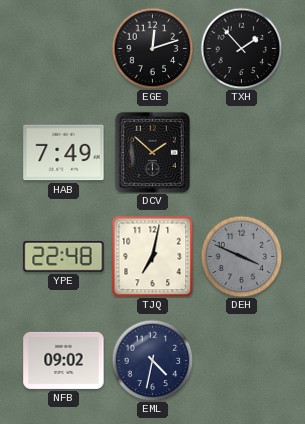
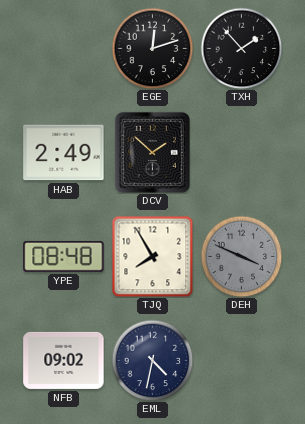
HAB: 7:49 -> 2:49 (64, 153)
YPE: 22:48 -> 08:48 (64, 256)
TJQ: 7:02 -> 7:55 (152, 256)
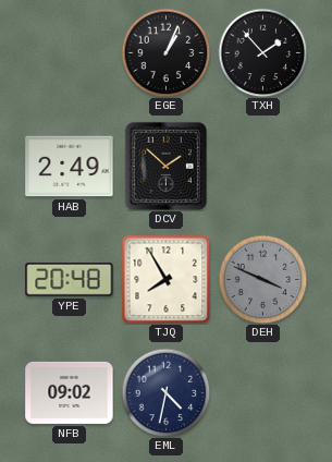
EGE: 12:12 -> 1:04 (165, 52)
YPE: 08:48 -> 20:48 (70, 279)
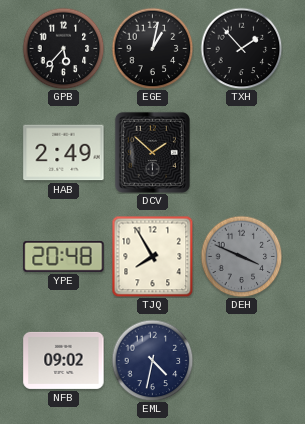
GPB: none -> 5:37 (63, 48)
EGE: 1:04 -> 1:02 (152, 48)
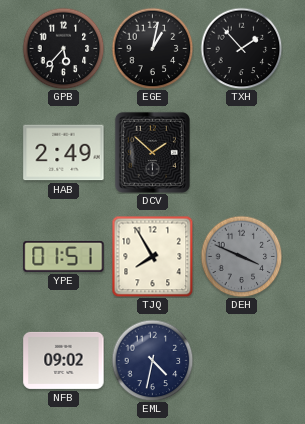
YPE: 20:48 -> 01:51 (64, 256)
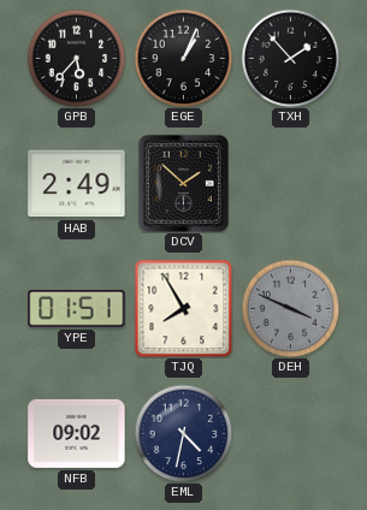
EGE: 1:02 -> 1:04 (183, 58)
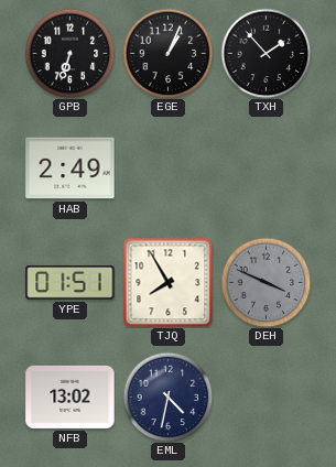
GPB: 5:37 -> 6:33 (69, 53)
DCV: 1:52 -> none (183, 183)
NFB: 09:02 -> 13:02 (71, 397)
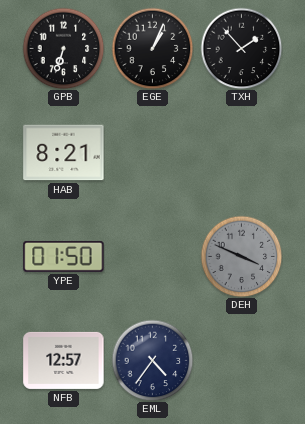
HAB: 2:49 -> 8:21 (64, 153)
YPE: 01:51 -> 01:50 (64, 256)
TJQ: 7:55 -> none (167, 282)
NFB: 13:02 -> 12:57 (64, 360)
EML: 4:32 -> 4:36 (152, 360)
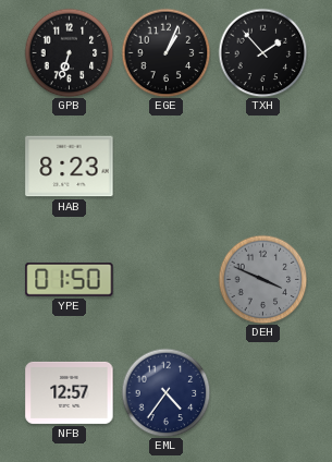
HAB: 8:21 -> 8:23 (70, 167)
